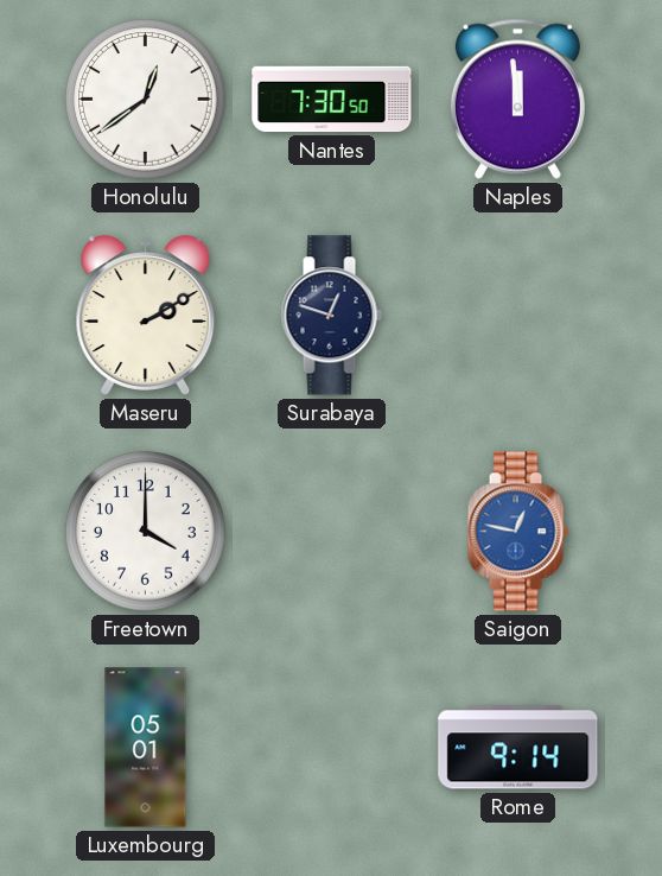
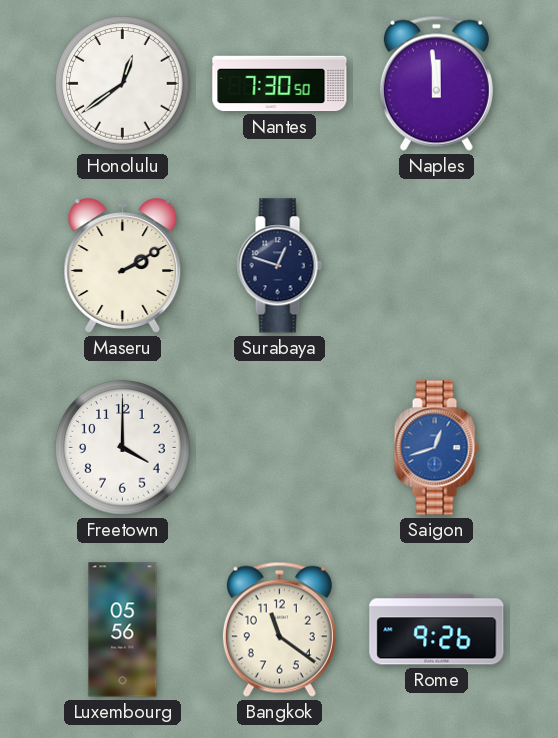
Saigon: 12:47 -> 12:42 (436, 448)
Luxembourg: 05:01 -> 05:56 (123, 630)
Bangkok: none -> 11:21 (279, 629)
Rome: 9:14 -> 9:26 (437, 630)
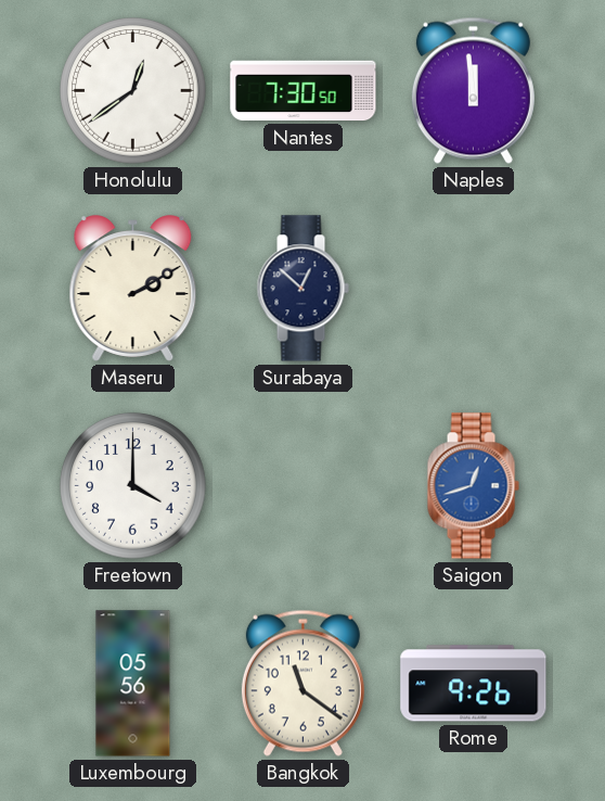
Surabaya: 12:48 -> 12:52 (302, 289)
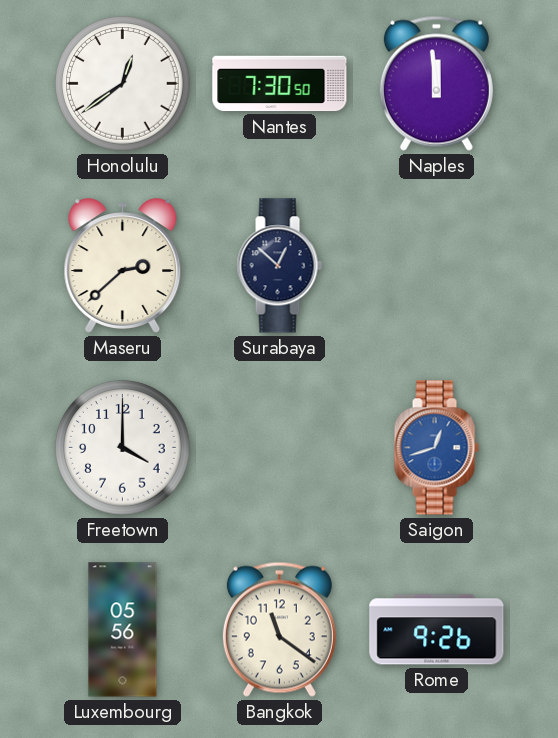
Maseru: 2:10 -> 2:38 (123, 266)
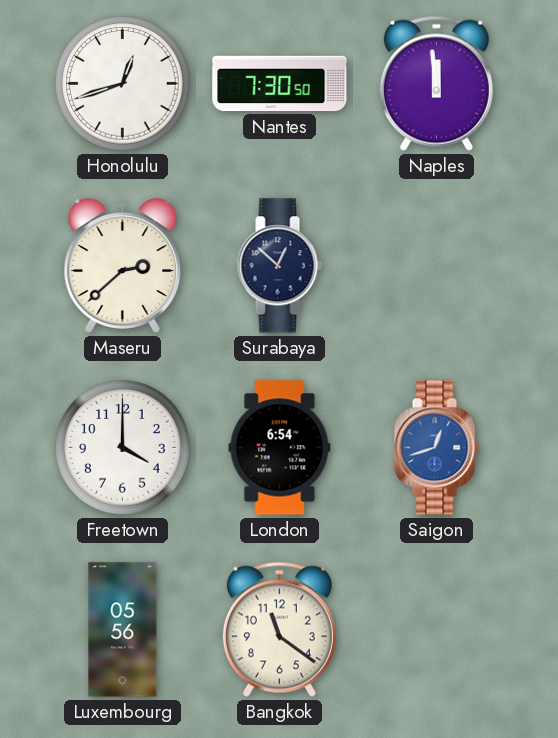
Honolulu: 12:39 -> 12:42 (123, 84)
London: none -> 6:54 (280, 448)
Rome: 9:26 -> none (437, 630)
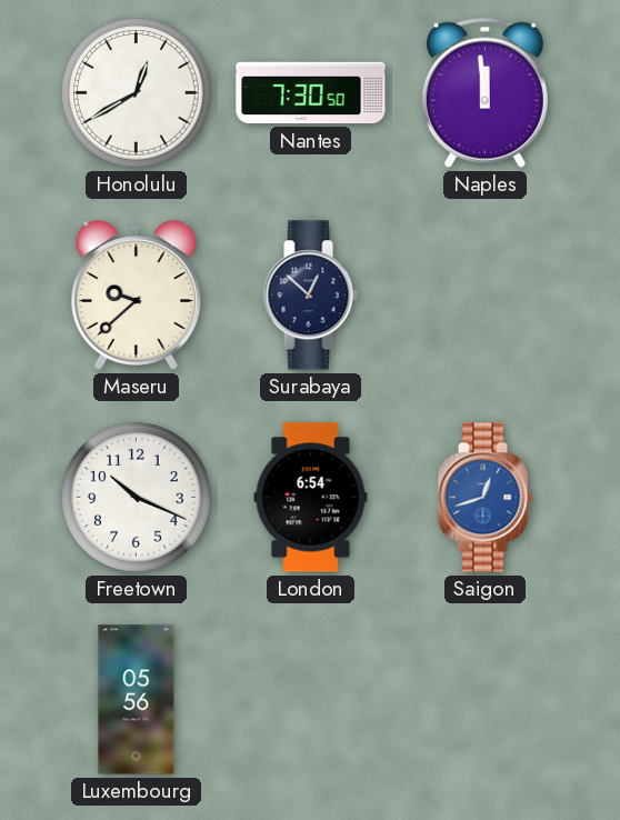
Honolulu: 12:42 -> 12:40 (137, 93)
Maseru: 2:38 -> 9:38 (137, 296)
Freetown: 4:00 -> 10:19 (137, 498)
Bangkok: 11:21 -> none (279, 629)
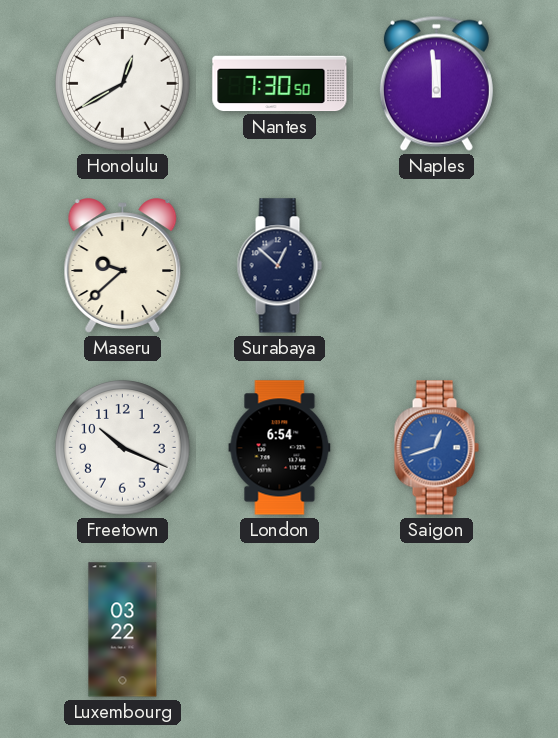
Luxembourg: 05:56 -> 03:22 (123, 630)
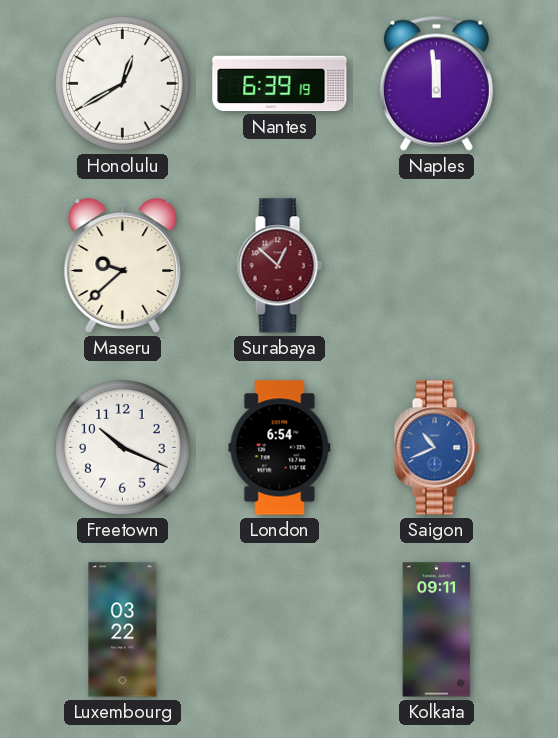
Nantes: 7:30 -> 6:39 (280, 84)
Surabaya dial: navy -> burgundy (279, 266)
Saigon: 12:42 -> 10:41 (436, 448)
Kolkata: none -> 09:11 (437, 630)
